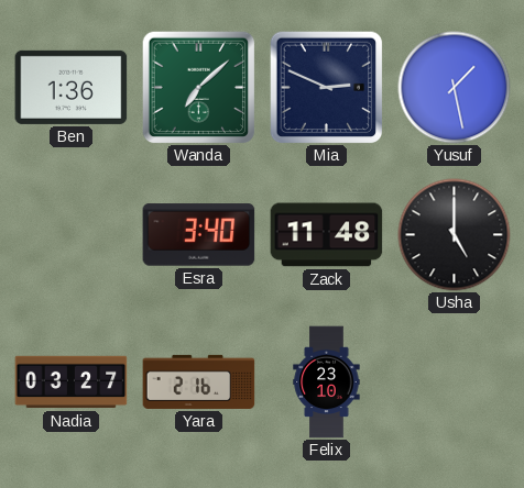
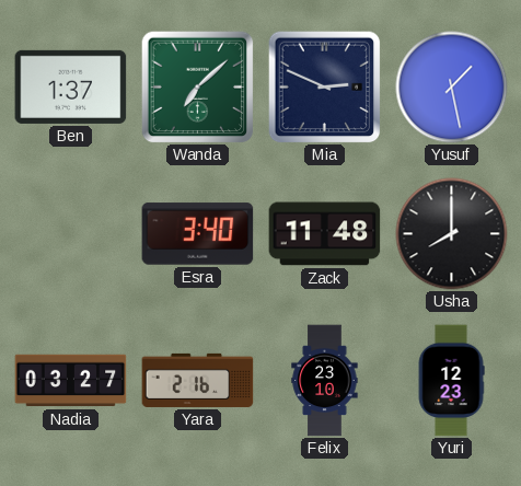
Ben: 1:36 -> 1:37 (71, 86)
Usha: 5:00 -> 8:00 (452, 234)
Yuri: none -> 12:23 (451, 381)
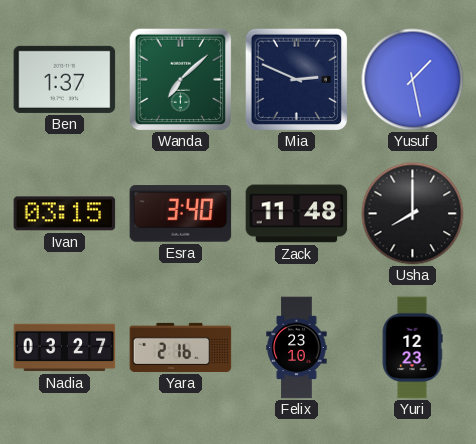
Ivan: none -> 03:15 (65, 214)
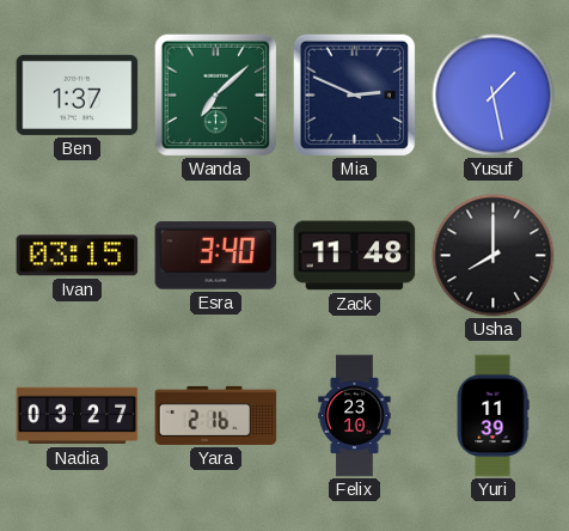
Yuri: 12:23 -> 11:39 (492, 416)
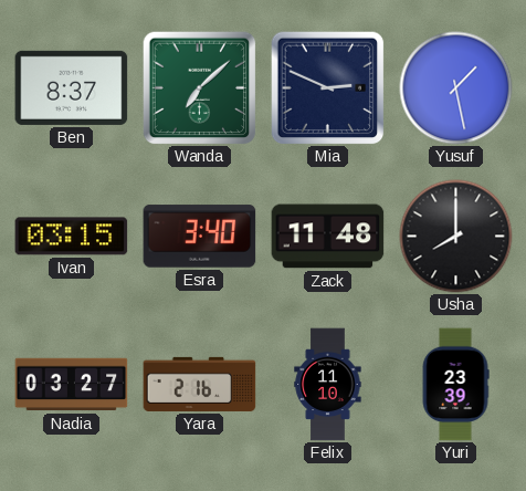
Ben: 1:37 -> 8:37 (72, 87)
Felix: 23:10 -> 11:10 (328, 385)
Yuri: 11:39 -> 23:39 (455, 385)
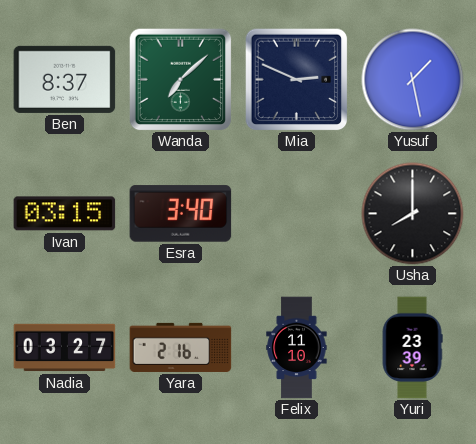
Zack: 11:48 -> none (328, 237)
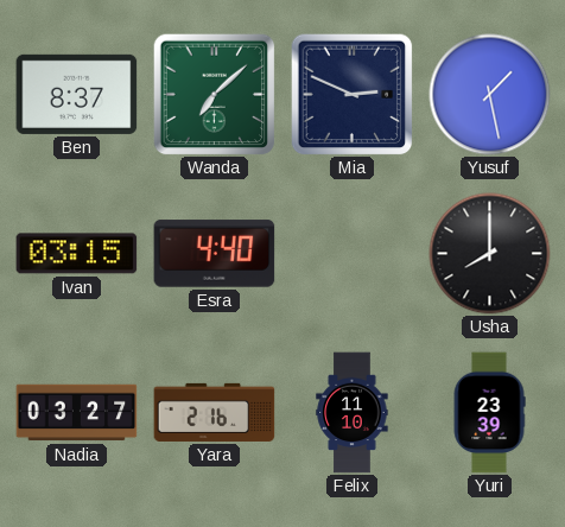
Esra: 3:40 -> 4:40 (215, 254)
